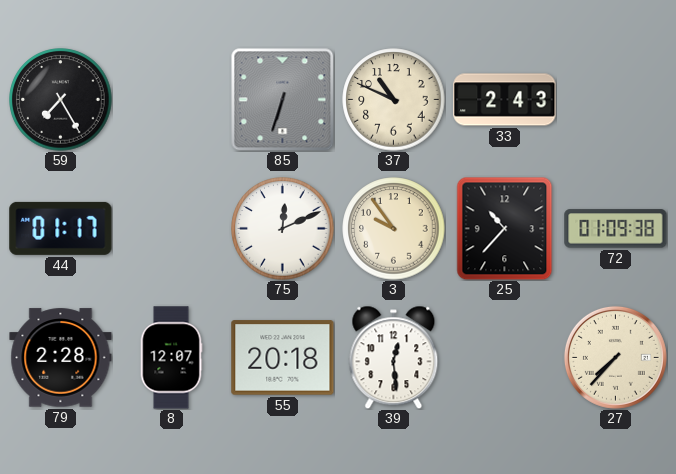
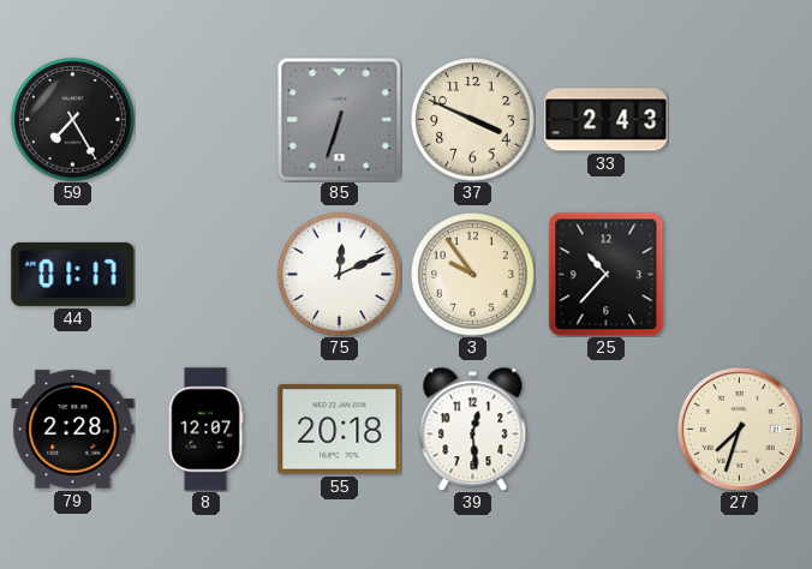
37: 10:49 -> 3:49 (473, 120)
72: 01:09 -> none (616, 229)
27: 7:37 -> 7:33 (739, 429)
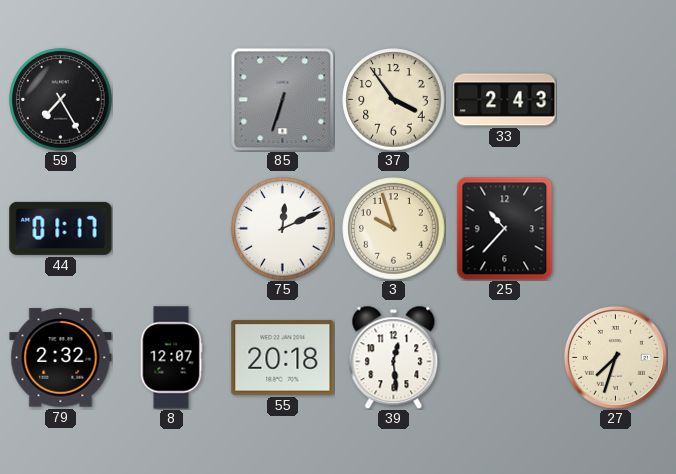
37: 3:49 -> 3:54 (394, 100)
3: 9:54 -> 9:57 (394, 229)
79: 2:28 -> 2:32 (61, 358)
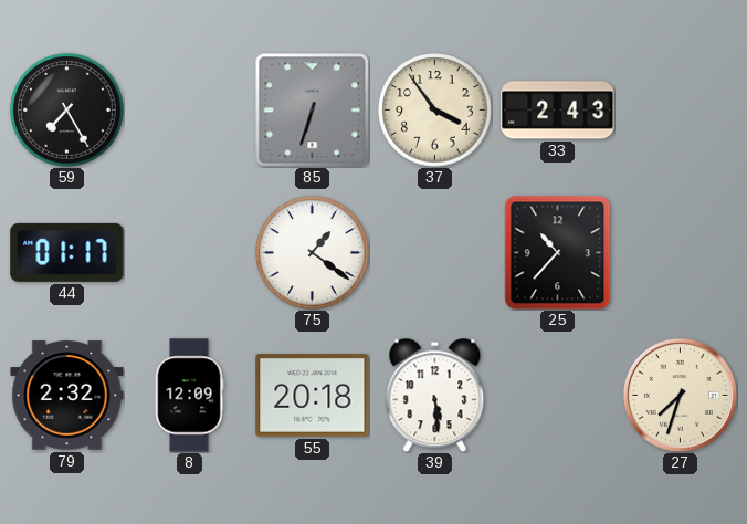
75: 12:11 -> 1:21 (313, 253)
3: 9:57 -> none (394, 229)
8: 12:07 -> 12:09 (189, 396)
39: 12:29 -> 5:29 (435, 395)
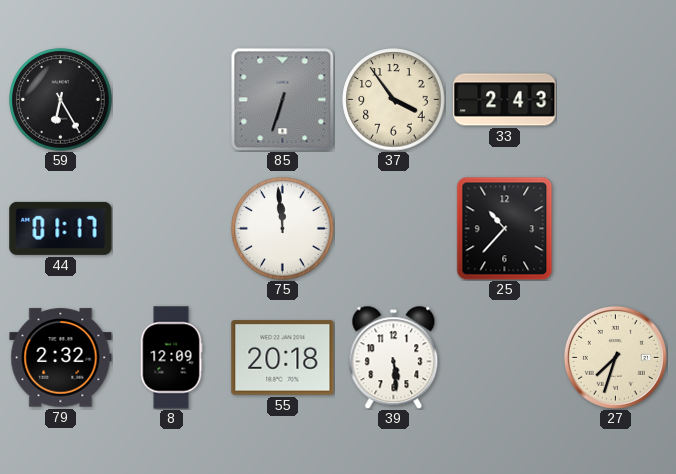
59: 7:25 -> 6:25 (61, 100)
75: 1:21 -> 11:59 (283, 229)
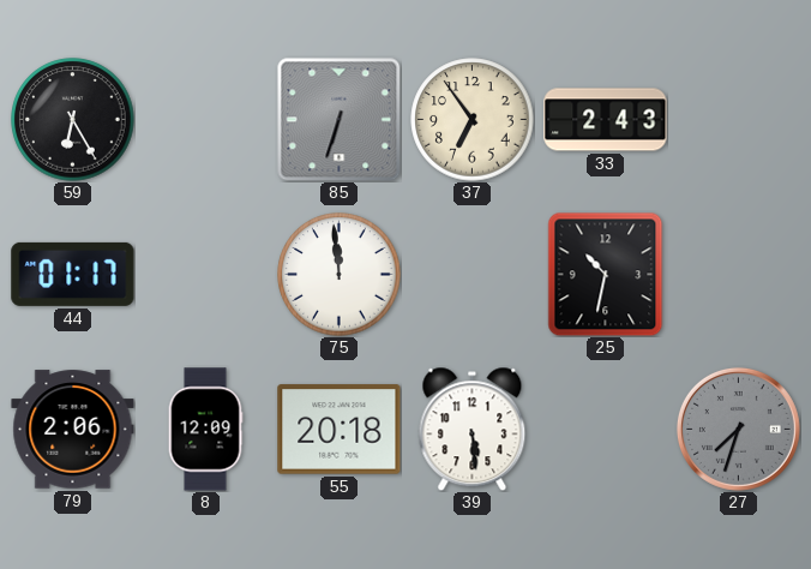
37: 3:54 -> 6:54 (473, 120)
25: 10:37 -> 10:32 (606, 274)
79: 2:32 -> 2:06 (73, 430)
27 dial: cream -> grey (738, 429)
